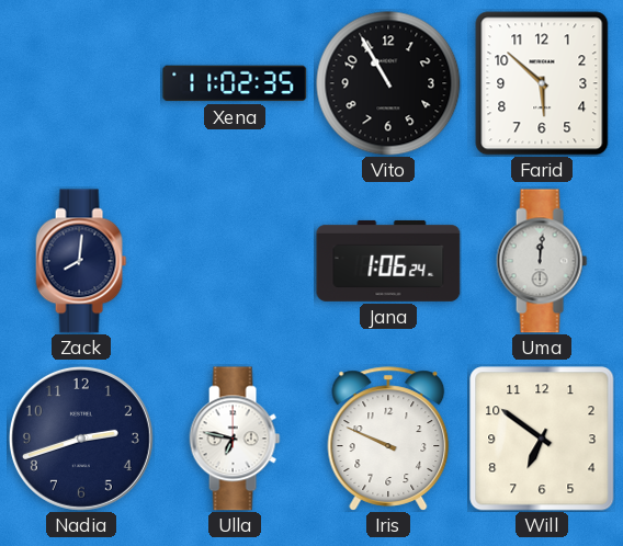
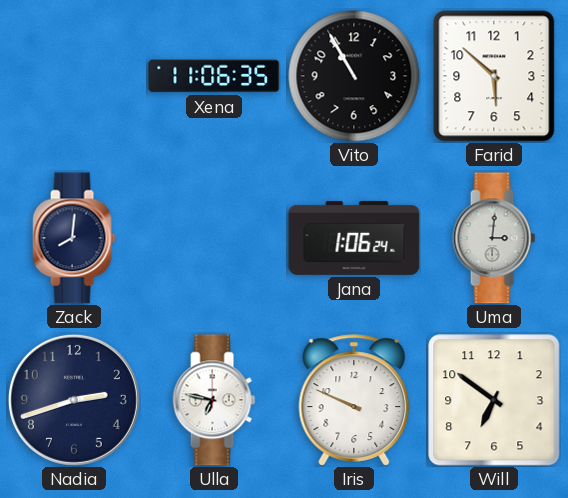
Xena: 11:02 -> 11:06 (214, 76)
Uma: 12:01 -> 3:01 (494, 238)
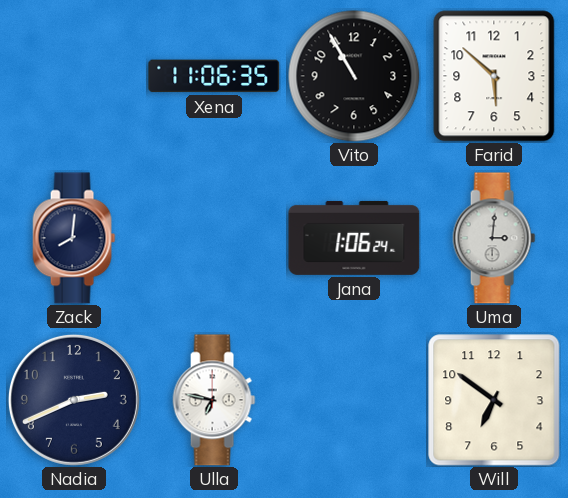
Nadia: 2:42 -> 2:41 (74, 400)
Iris: 9:49 -> none (354, 400)
